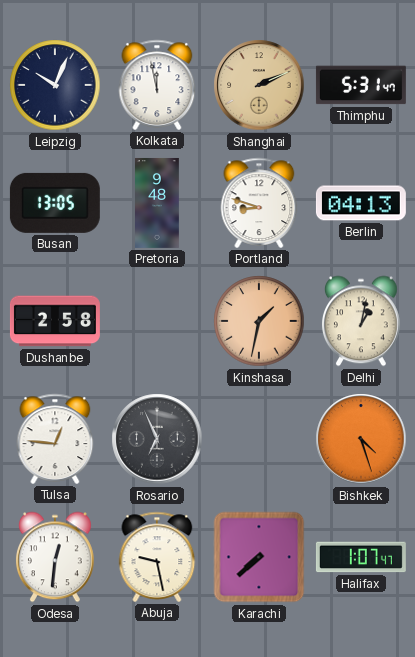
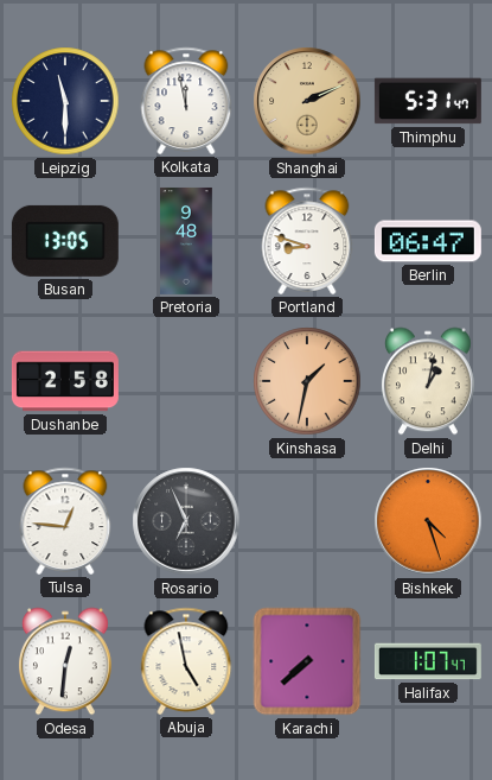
Leipzig: 10:04 -> 11:30 (65, 101)
Berlin: 04:13 -> 06:47 (428, 241)
Abuja: 9:28 -> 4:58 (186, 661)
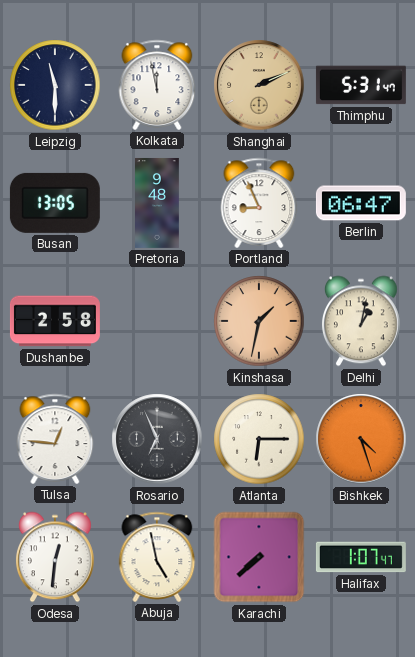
Portland: 8:48 -> 8:56 (259, 203)
Atlanta: none -> 6:15 (259, 439)
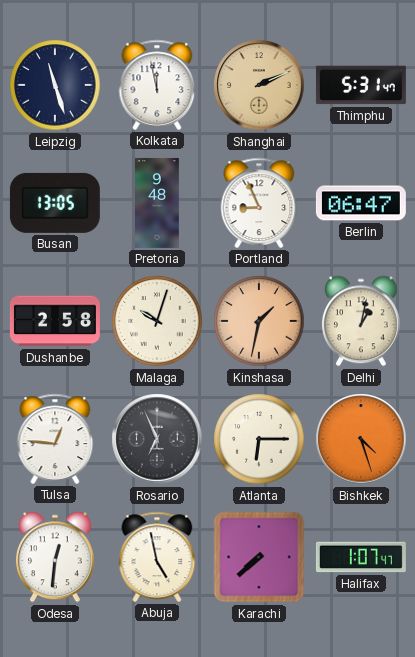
Leipzig: 11:30 -> 11:27 (55, 85)
Malaga: none -> 10:03 (157, 321)
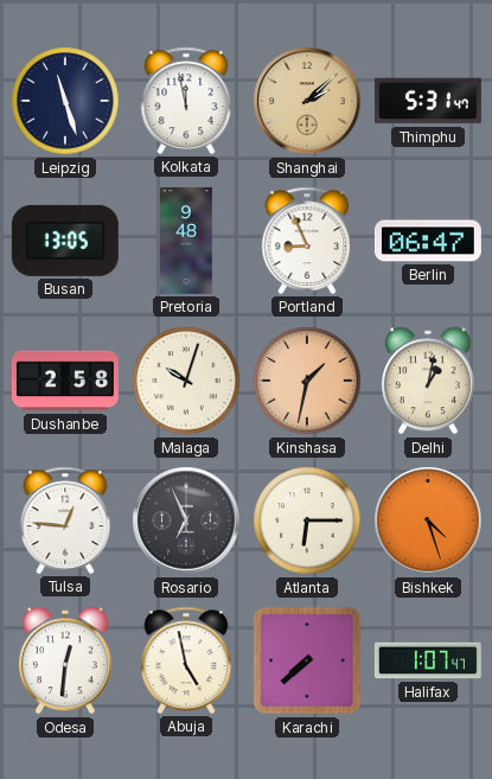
Shanghai: 2:11 -> 2:08 (307, 101)
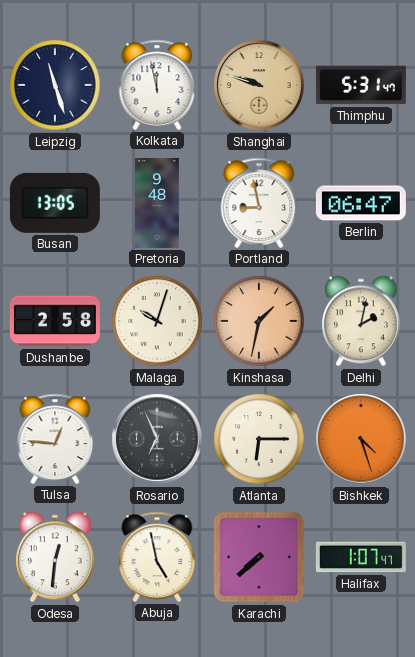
Shanghai: 2:08 -> 9:48 (259, 85)
Portland: 8:56 -> 8:58 (259, 203)
Delhi: 1:02 -> 2:02 (361, 321)
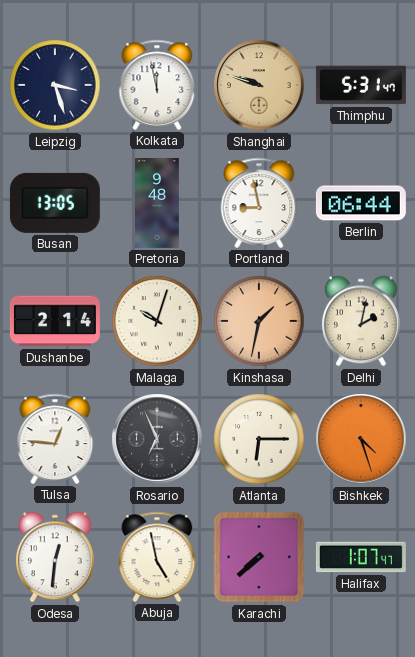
Leipzig: 11:27 -> 3:27 (55, 85)
Berlin: 06:47 -> 06:44 (361, 203)
Dushanbe: 2:58 -> 2:14 (55, 321)
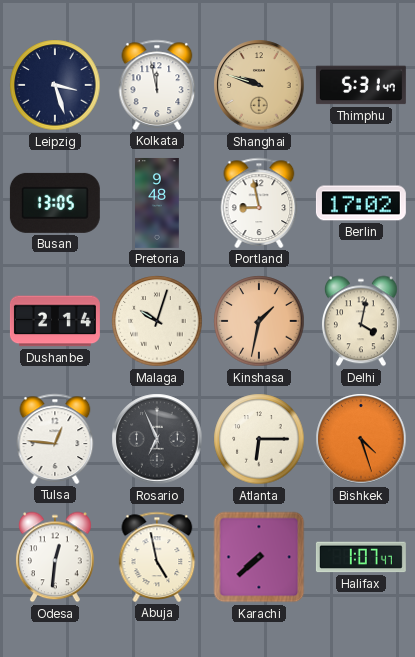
Berlin: 06:44 -> 17:02 (361, 203)
Delhi: 2:02 -> 4:02 (361, 321)
